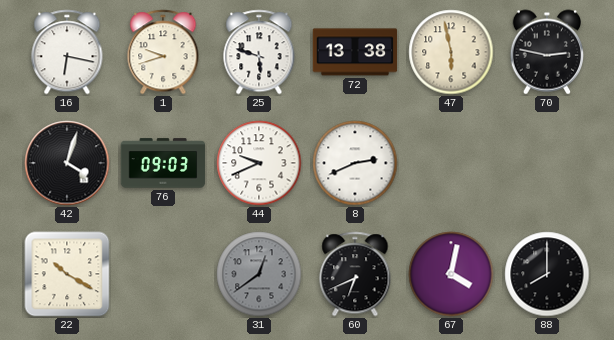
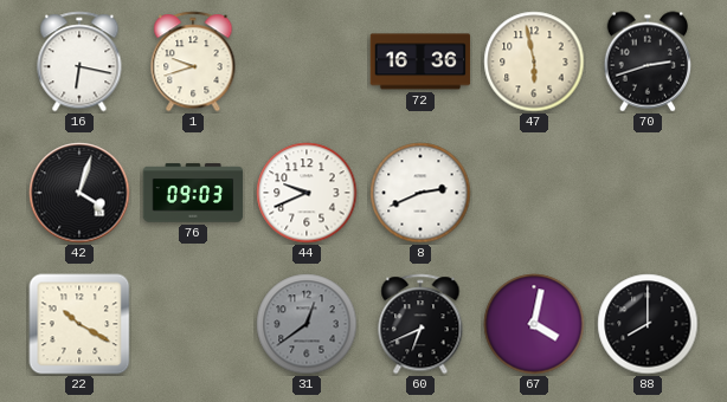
25: 5:48 -> none (259, 52)
72: 13:38 -> 16:36 (420, 61)
70: 2:47 -> 2:42 (646, 61)
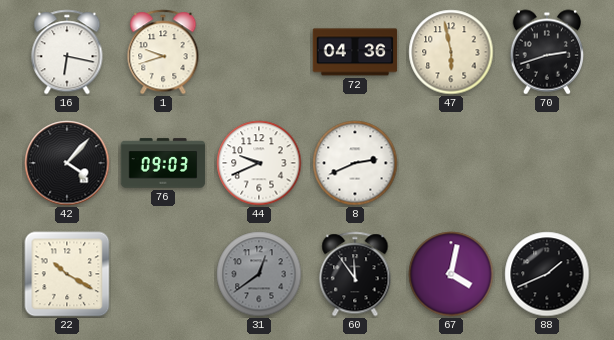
72: 16:36 -> 04:36 (355, 52)
42: 4:03 -> 4:07 (67, 163)
60: 6:41 -> 11:54 (355, 274)
88: 8:00 -> 1:41 (547, 274)
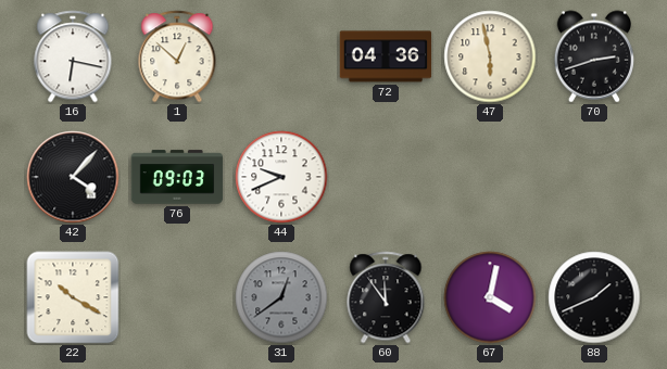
1: 9:42 -> 12:52 (177, 56)
8: 2:41 -> none (355, 163)
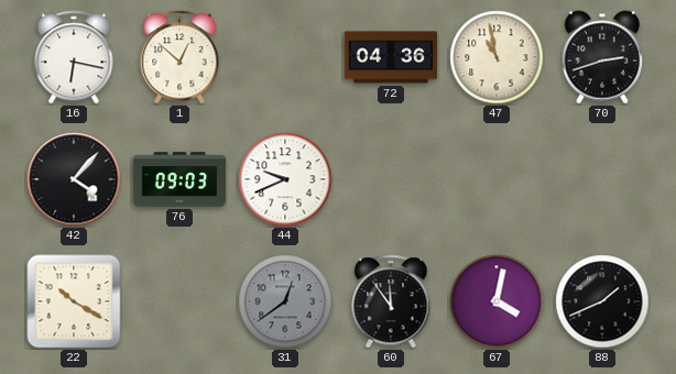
47: 5:58 -> 10:58 (497, 57)
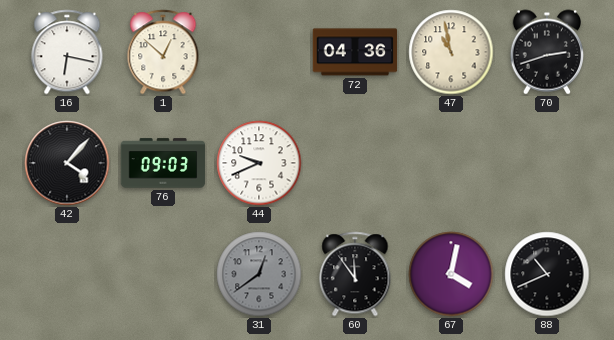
22: 10:20 -> none (74, 301)
88: 1:41 -> 10:41 (547, 274)
